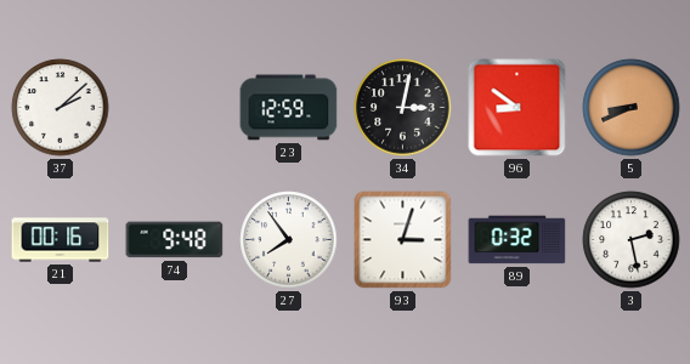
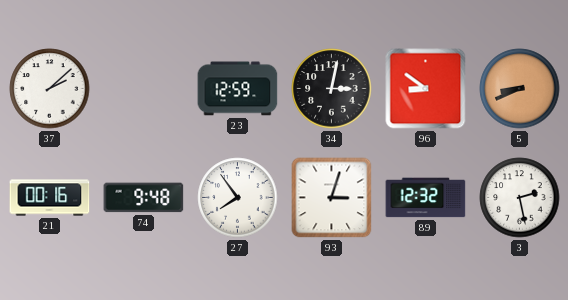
89: 0:32 -> 12:32 (426, 198)
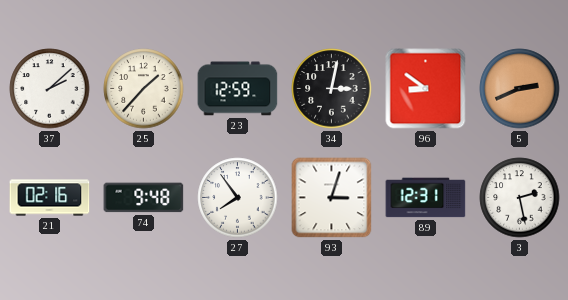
25: none -> 1:37 (144, 89)
5: 8:41 -> 2:41 (520, 89)
21: 00:16 -> 02:16 (50, 198)
89: 12:32 -> 12:31 (426, 198)
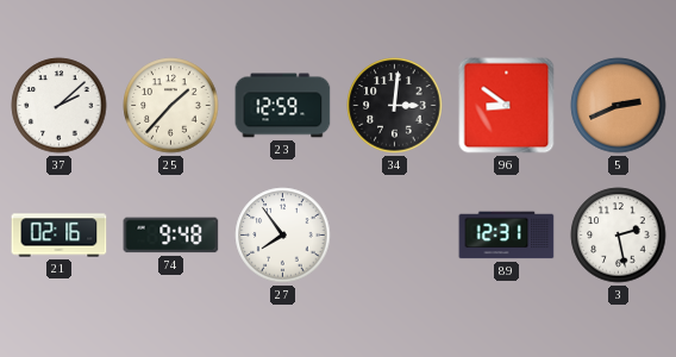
34: 3:02 -> 3:01 (395, 106)
93: 3:03 -> none (332, 198)
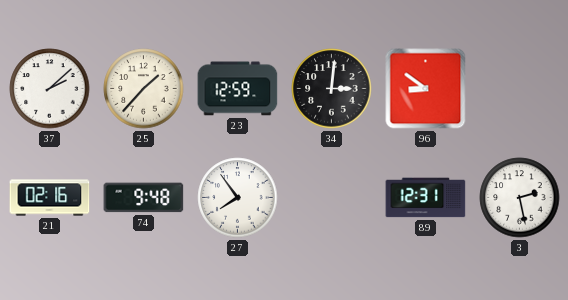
5: 2:41 -> none (619, 106)
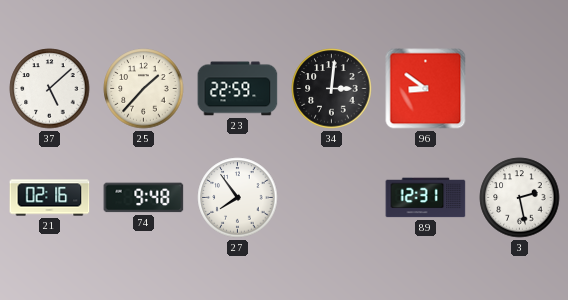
37: 2:08 -> 5:08 (50, 89)
23: 12:59 -> 22:59 (238, 89)
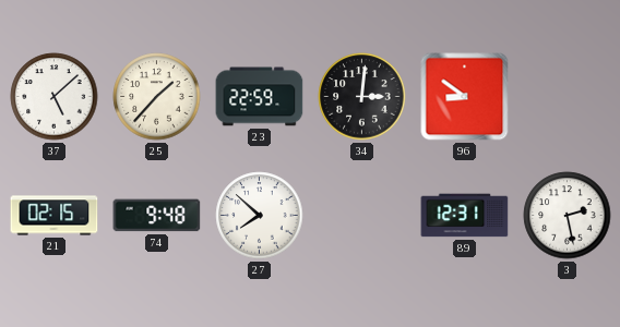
21: 02:16 -> 02:15 (55, 216)
27: 7:54 -> 7:52 (260, 216)
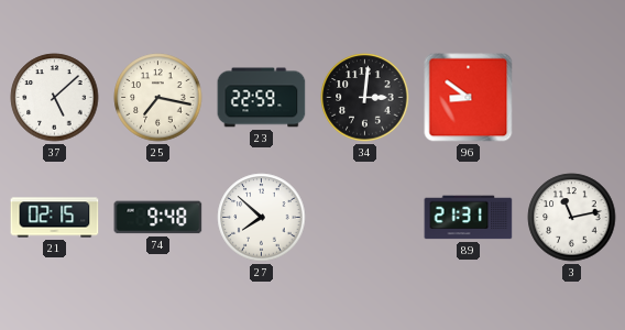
25: 1:37 -> 7:17 (158, 98)
89: 12:31 -> 21:31 (469, 218)
3: 2:28 -> 11:13 (572, 218)
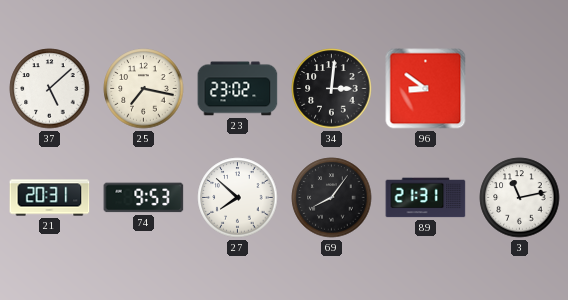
23: 22:59 -> 23:02 (238, 89)
21: 02:15 -> 20:31 (50, 198)
74: 9:48 -> 9:53 (144, 198)
69: none -> 8:06 (332, 198)
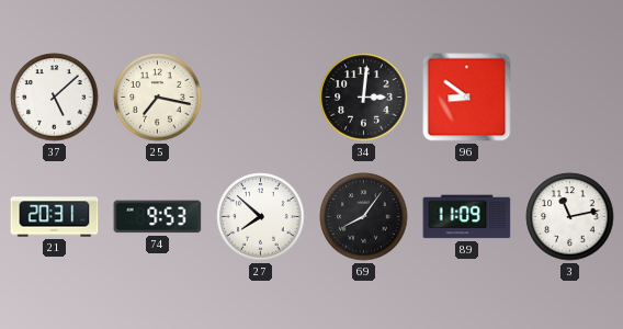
23: 23:02 -> none (238, 89)
89: 21:31 -> 11:09 (467, 217)
